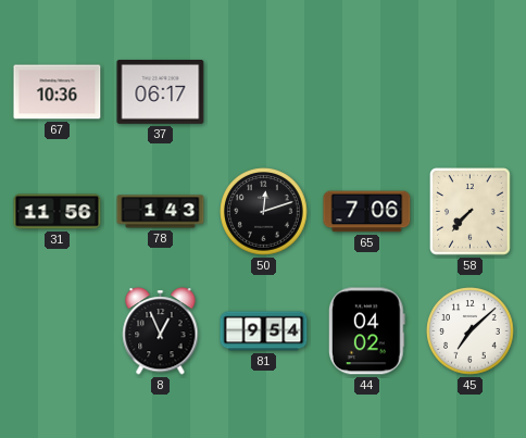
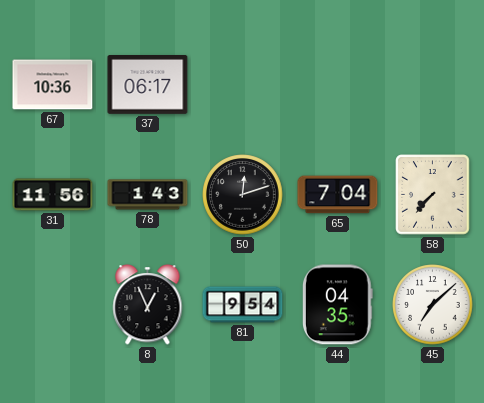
65: 7:06 -> 7:04 (338, 195)
44: 04:02 -> 04:35 (337, 305)
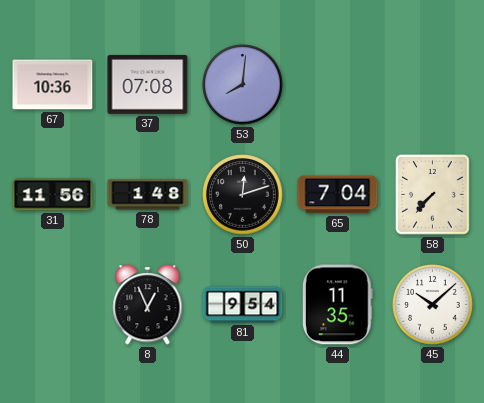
37: 06:17 -> 07:08 (148, 85)
53: none -> 8:01 (243, 85)
78: 1:43 -> 1:48 (148, 195)
44: 04:35 -> 11:35 (337, 305)
45: 7:08 -> 10:08 (433, 305)
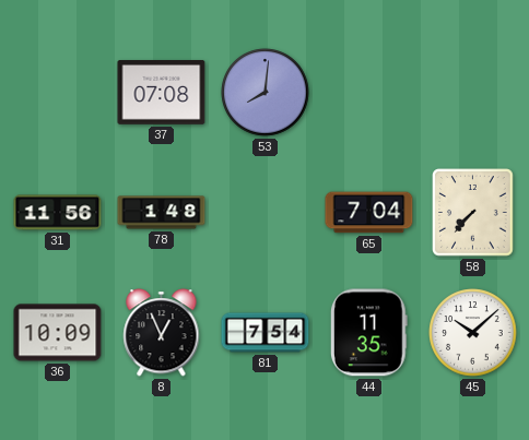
67: 10:36 -> none (53, 85)
50: 12:12 -> none (243, 195)
36: none -> 10:09 (58, 333)
81: 9:54 -> 7:54 (266, 333)
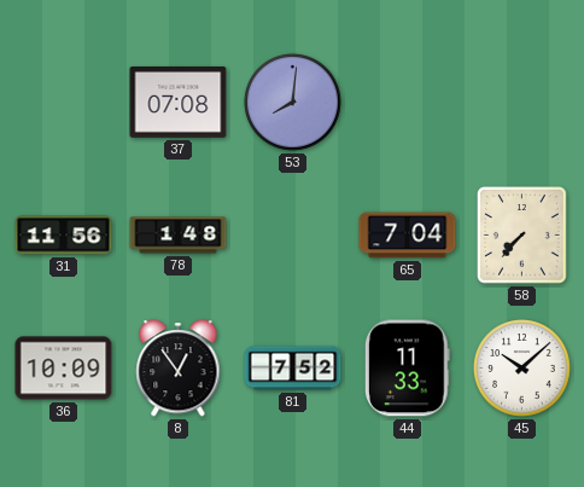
8: 12:56 -> 12:54 (179, 369)
81: 7:54 -> 7:52 (293, 369)
44: 11:35 -> 11:33 (407, 369)
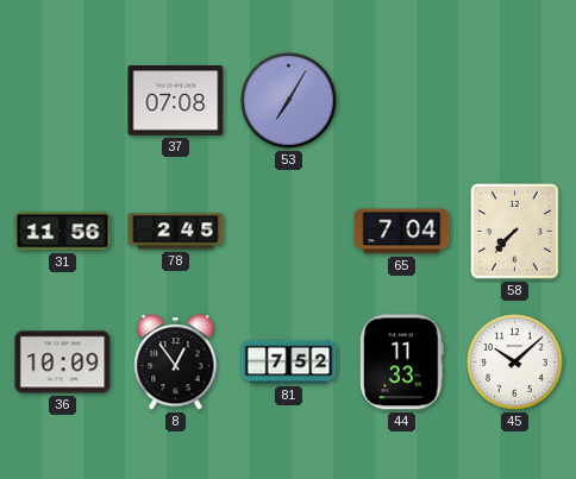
53: 8:01 -> 7:05 (289, 101)
78: 1:48 -> 2:45 (176, 232)
